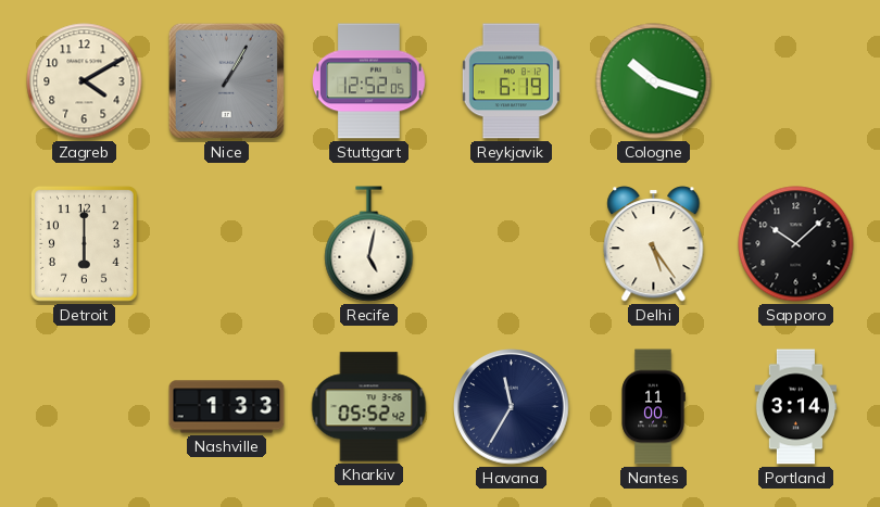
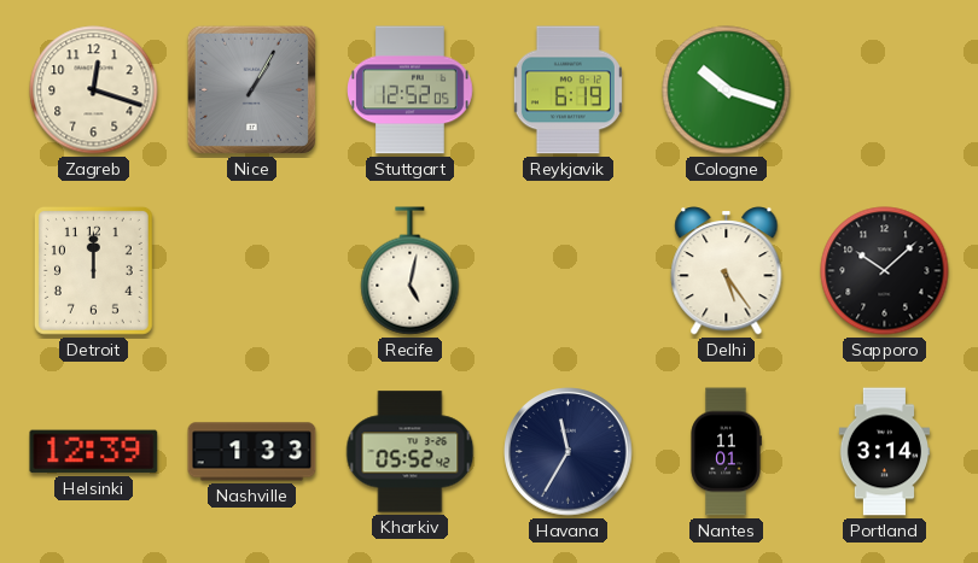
Zagreb: 4:10 -> 12:18 (94, 90)
Detroit: 6:00 -> 12:00 (93, 270)
Helsinki: none -> 12:39 (94, 452)
Nantes: 11:00 -> 11:01 (726, 452)
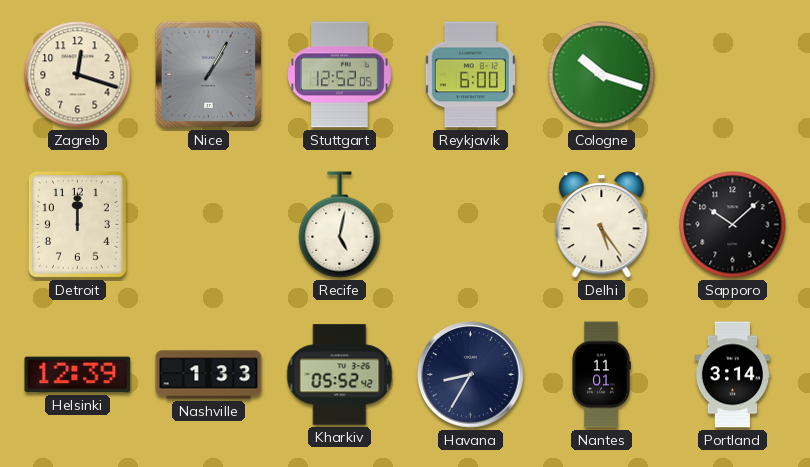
Reykjavik: 6:19 -> 6:00 (470, 75)
Havana: 11:35 -> 8:35 (471, 375)
